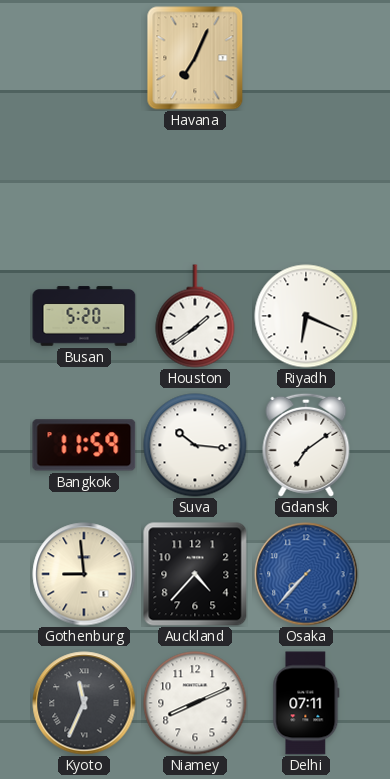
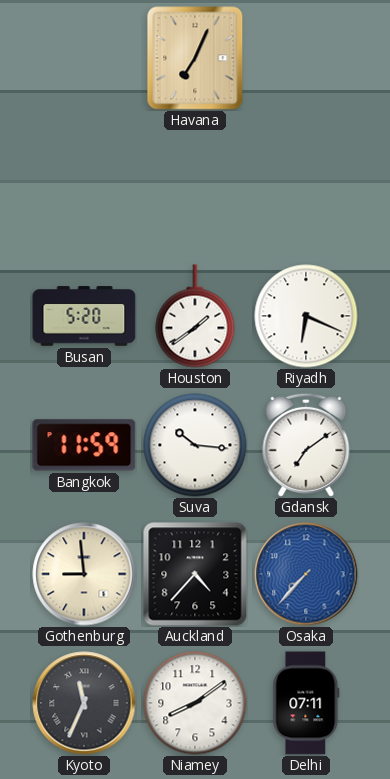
Niamey: 8:11 -> 8:09 (195, 703)
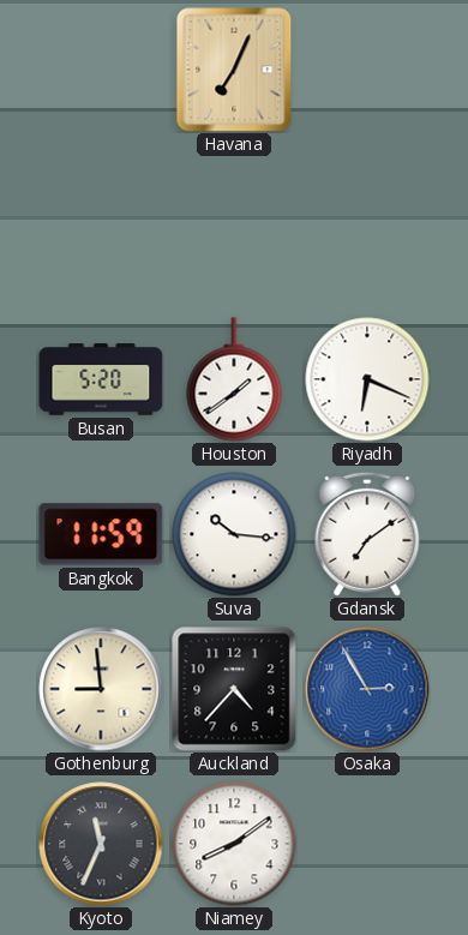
Osaka: 7:37 -> 2:55 (367, 689)
Delhi: 07:11 -> none (306, 703)
